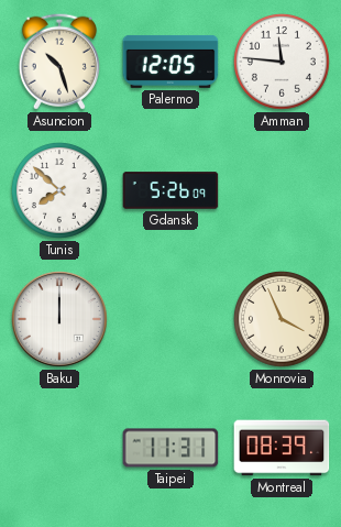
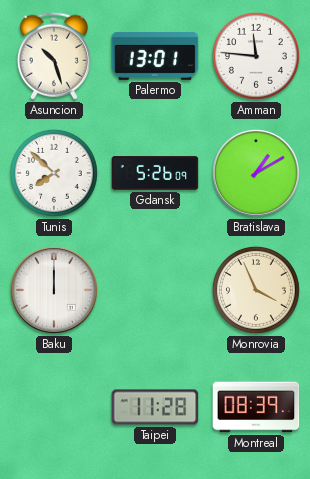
Palermo: 12:05 -> 13:01 (155, 56)
Bratislava: none -> 1:10 (257, 174)
Taipei: 11:31 -> 11:28 (155, 407)
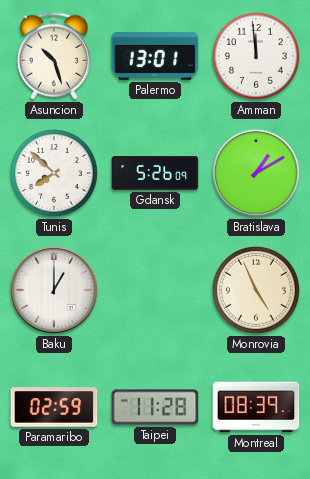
Amman: 11:46 -> 11:59 (256, 56)
Baku: 12:00 -> 1:00 (55, 291)
Monrovia: 3:56 -> 4:56 (256, 290)
Paramaribo: none -> 02:59 (54, 407)
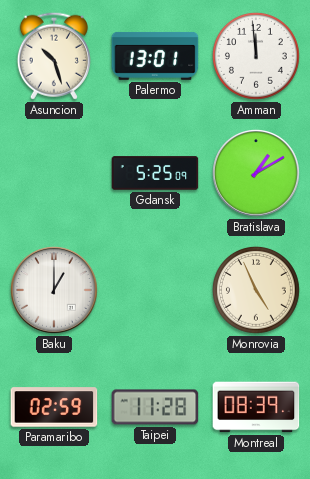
Tunis: 7:52 -> none (54, 173)
Gdansk: 5:26 -> 5:25 (155, 173)
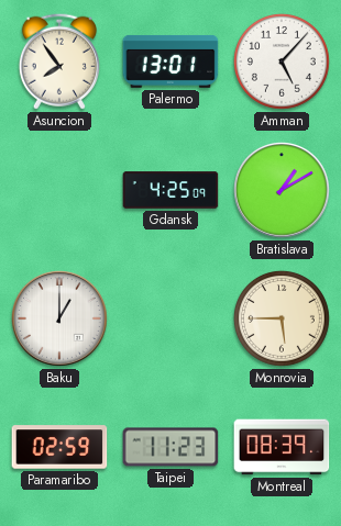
Asuncion: 10:27 -> 7:54 (59, 61)
Amman: 11:59 -> 5:07 (282, 61)
Gdansk: 5:25 -> 4:25 (170, 190)
Monrovia: 4:56 -> 5:45 (282, 318)
Taipei: 11:28 -> 11:23 (170, 447)
